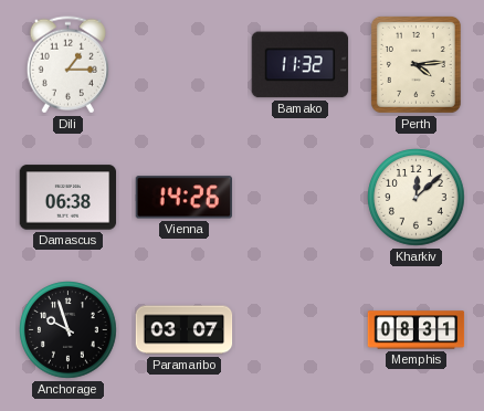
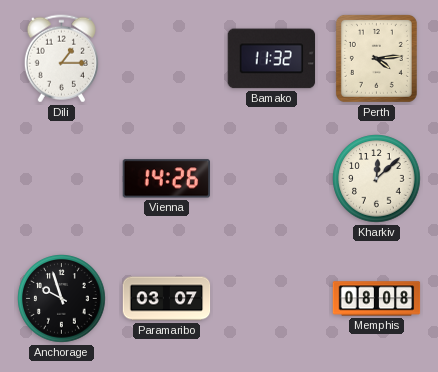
Damascus: 06:38 -> none (69, 198)
Memphis: 08:31 -> 08:08 (377, 299)
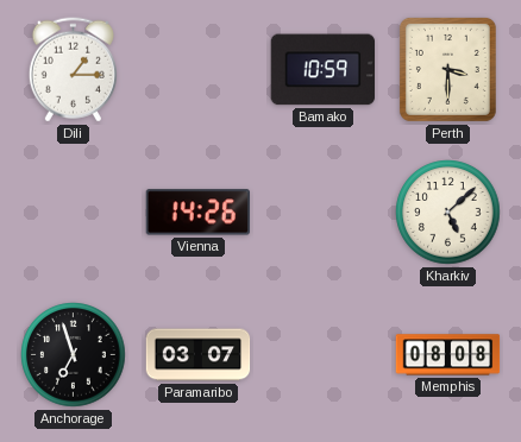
Bamako: 11:32 -> 10:59 (324, 70)
Perth: 4:14 -> 3:30 (447, 69)
Kharkiv: 12:08 -> 5:08 (448, 213)
Anchorage: 9:57 -> 6:57 (74, 355)
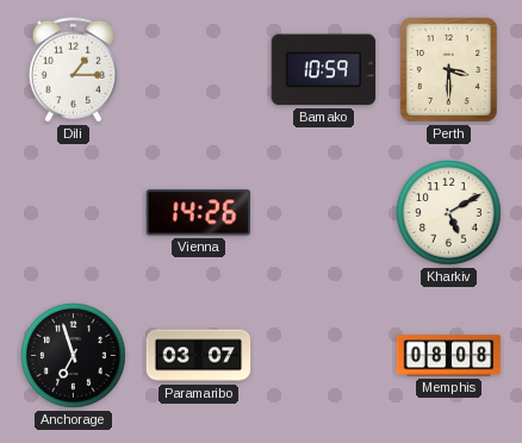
Kharkiv: 5:08 -> 5:10 (449, 213)
